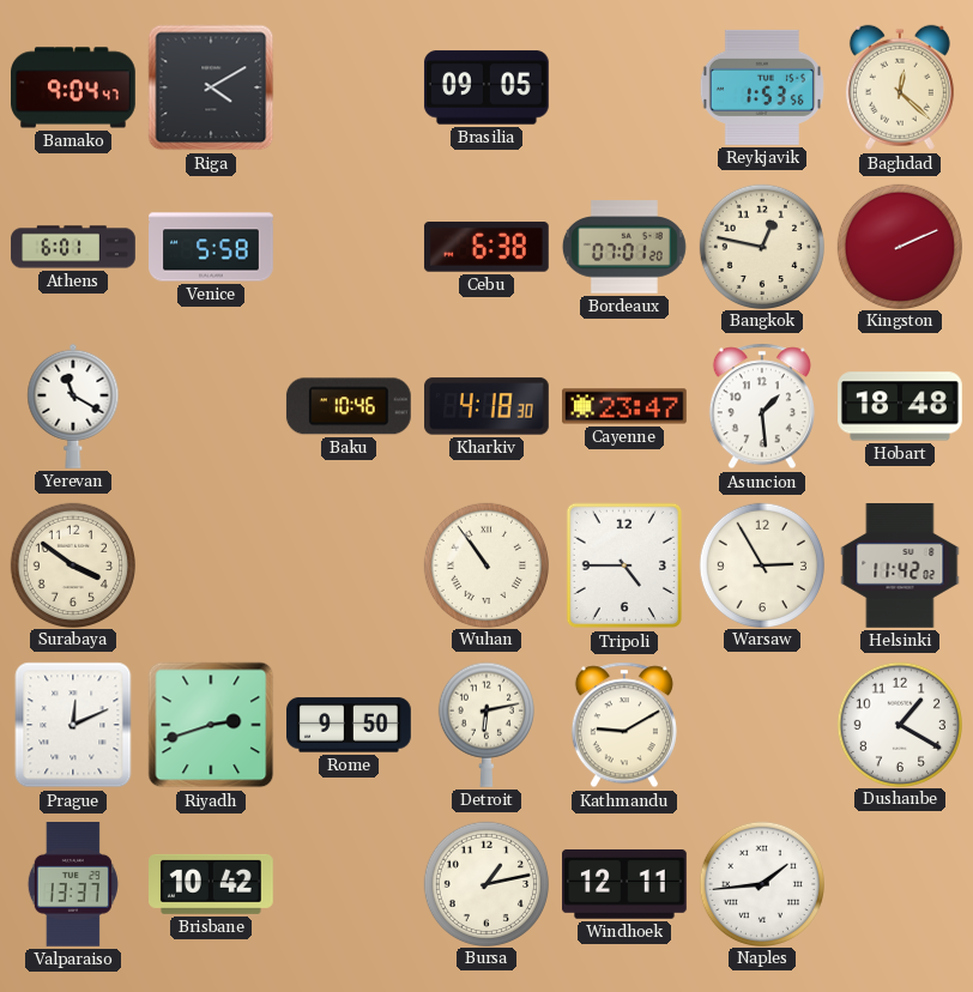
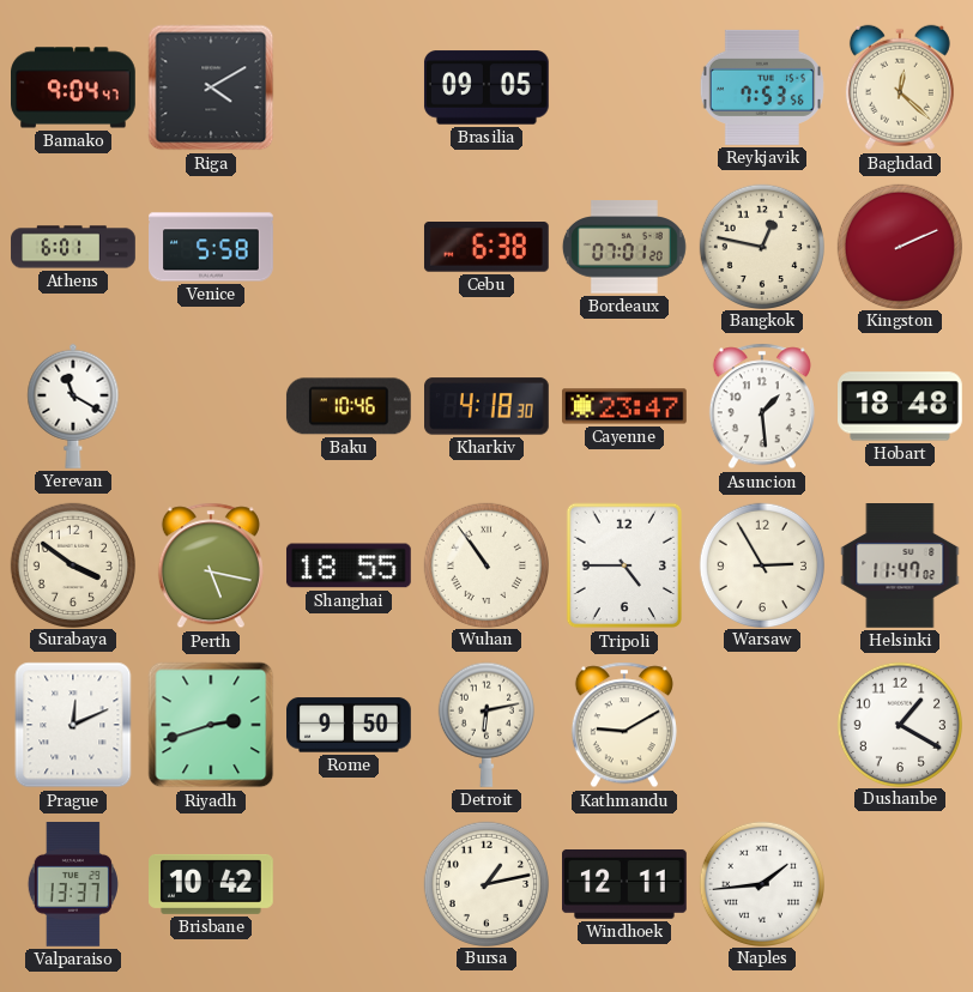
Reykjavik: 1:53 -> 7:53 (762, 87)
Perth: none -> 5:17 (211, 565)
Shanghai: none -> 18:55 (349, 565)
Helsinki: 11:42 -> 11:47 (900, 567)
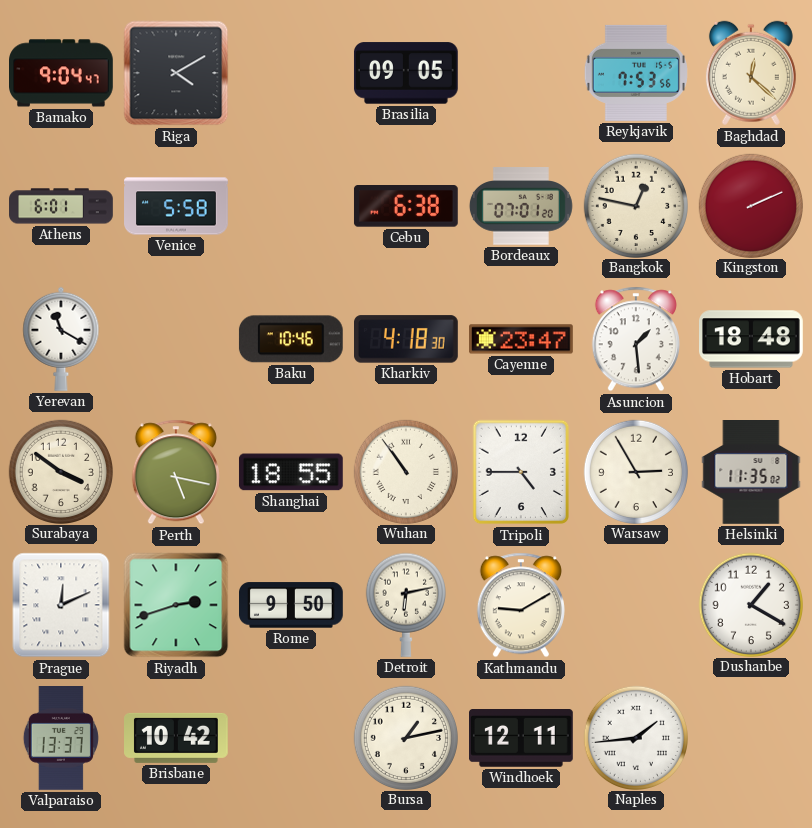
Helsinki: 11:47 -> 11:35 (751, 473)
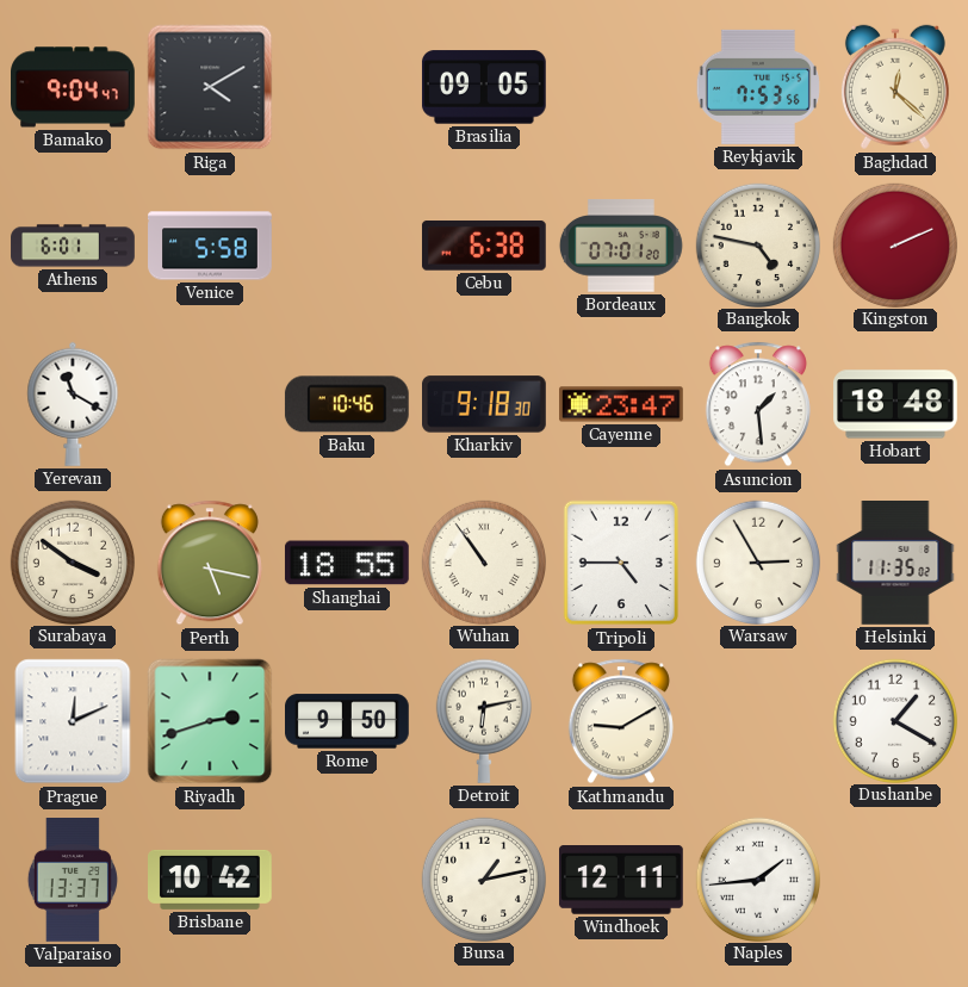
Bangkok: 12:47 -> 4:47 (757, 244)
Kharkiv: 4:18 -> 9:18 (485, 404)
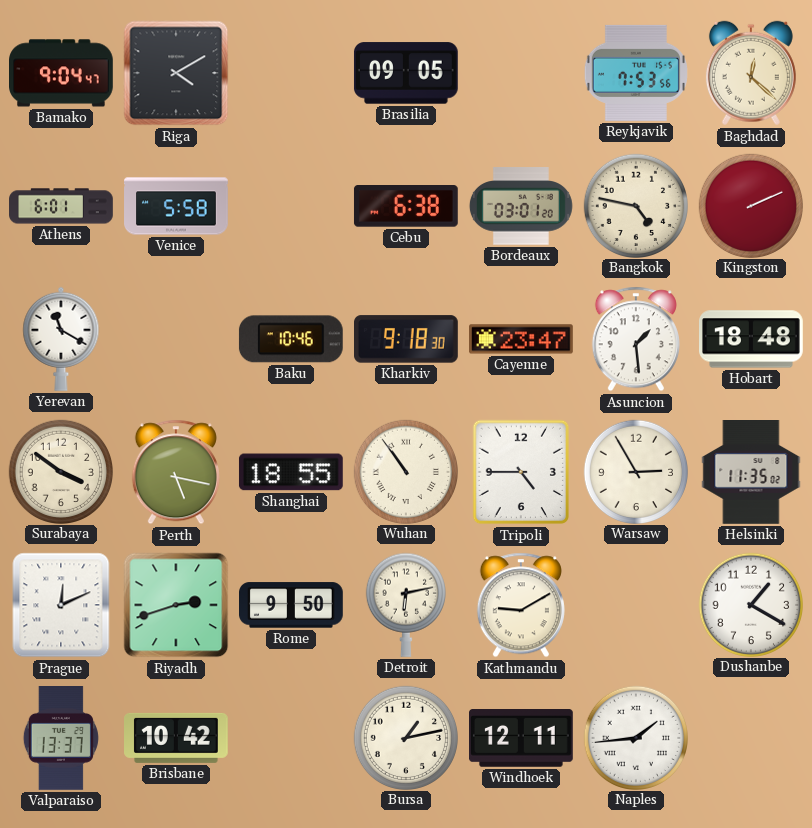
Bordeaux: 07:01 -> 03:01 (521, 206)
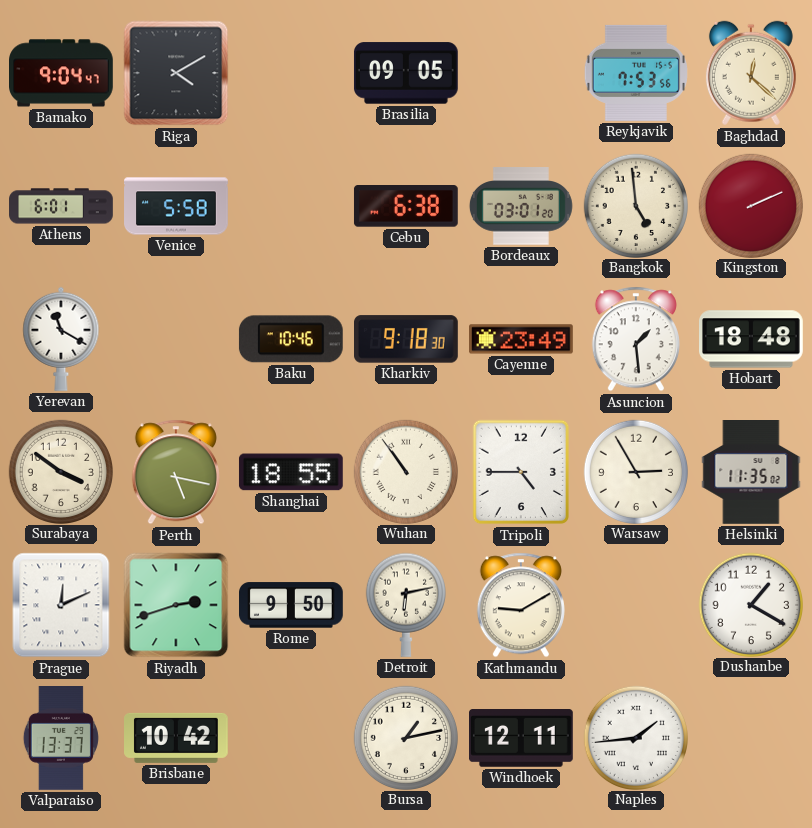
Bangkok: 4:47 -> 4:59 (635, 205)
Cayenne: 23:47 -> 23:49 (522, 339)
